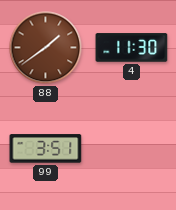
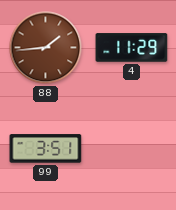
88: 1:39 -> 1:44 (46, 48)
4: 11:30 -> 11:29 (132, 48)
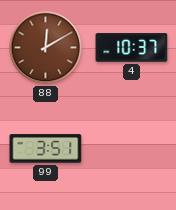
88: 1:44 -> 12:10 (46, 48)
4: 11:29 -> 10:37 (132, 48)
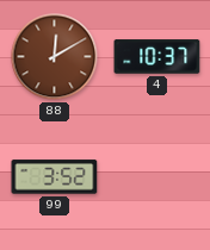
99: 3:51 -> 3:52 (55, 177)
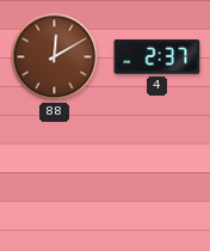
4: 10:37 -> 2:37 (157, 57)
99: 3:52 -> none (55, 177)
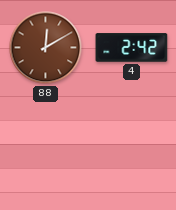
4: 2:37 -> 2:42 (132, 48)
